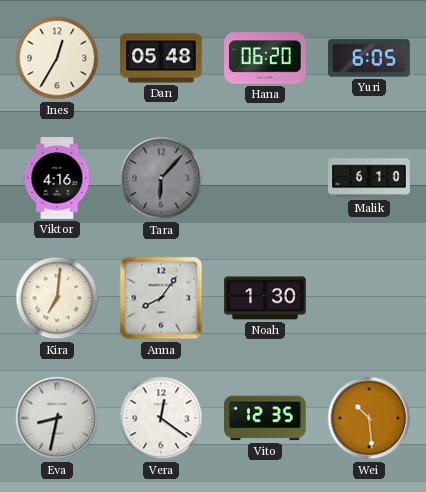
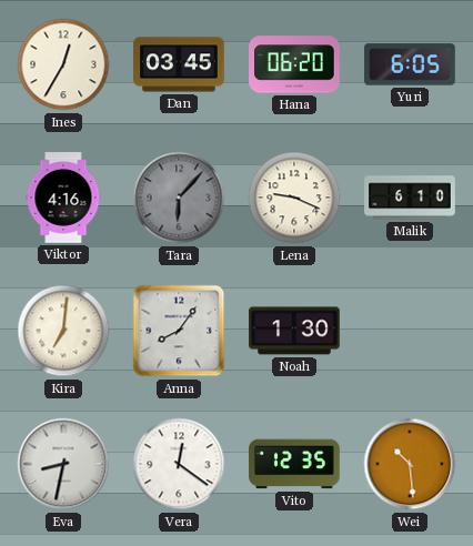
Dan: 05:48 -> 03:45 (179, 64)
Lena: none -> 9:19 (294, 198)
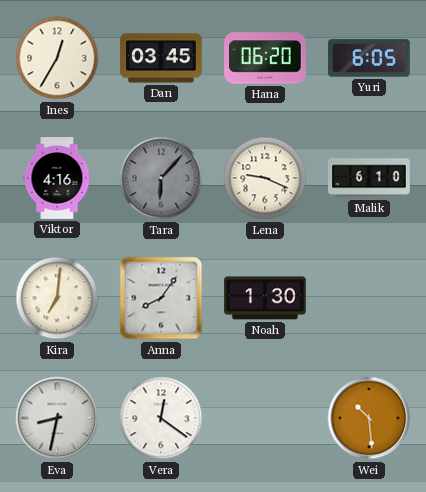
Vito: 12:35 -> none (294, 464)
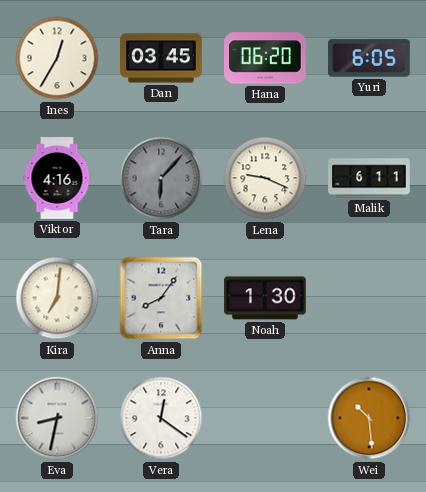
Malik: 6:10 -> 6:11 (369, 178)
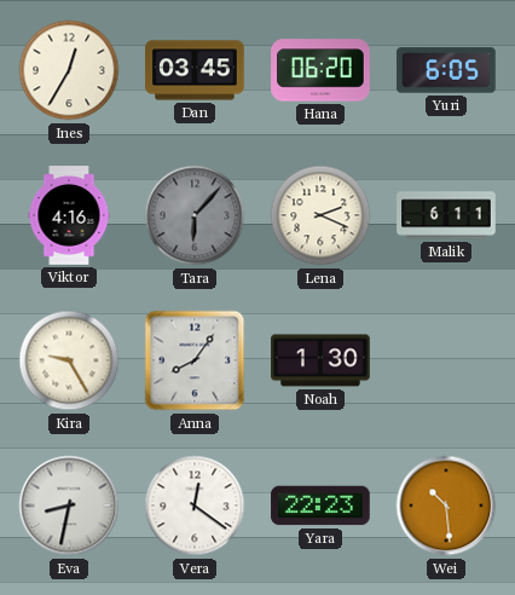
Lena: 9:19 -> 2:19 (320, 215)
Kira: 7:01 -> 9:25 (69, 360)
Yara: none -> 22:23 (320, 506)
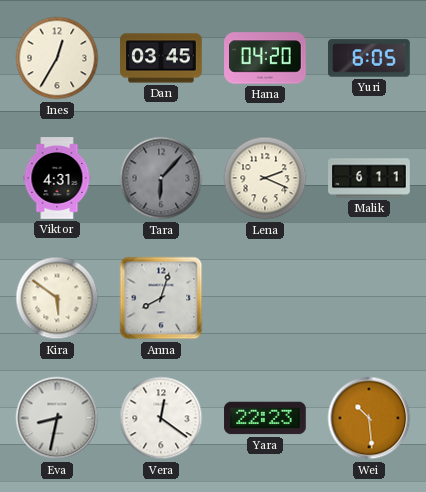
Hana: 06:20 -> 04:20 (265, 58)
Viktor: 4:16 -> 4:31 (57, 178)
Kira: 9:25 -> 5:51 (57, 298)
Anna: 8:06 -> 8:03 (161, 298)
Noah: 1:30 -> none (320, 360)
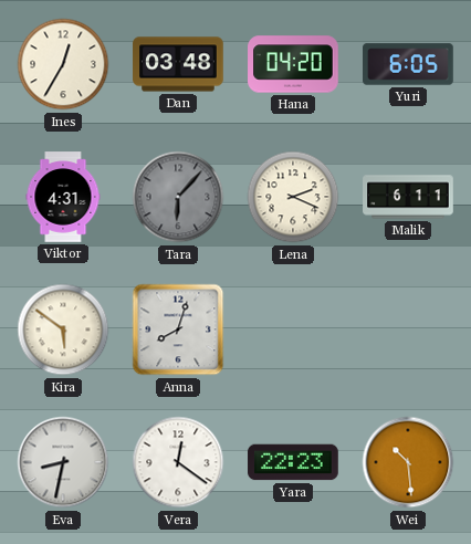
Dan: 03:45 -> 03:48 (178, 64)
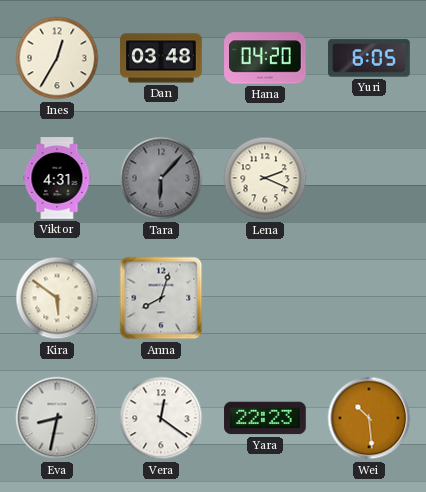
Malik: 6:11 -> none (408, 197)
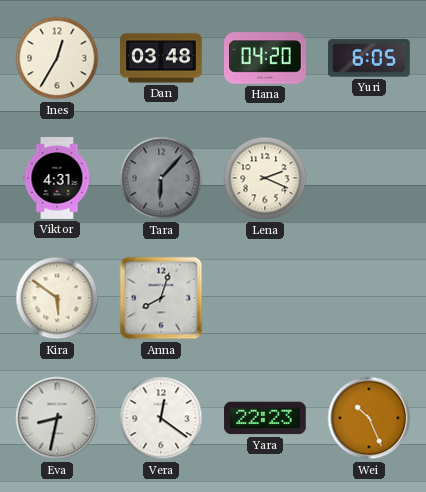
Wei: 10:29 -> 10:26 (369, 418)
